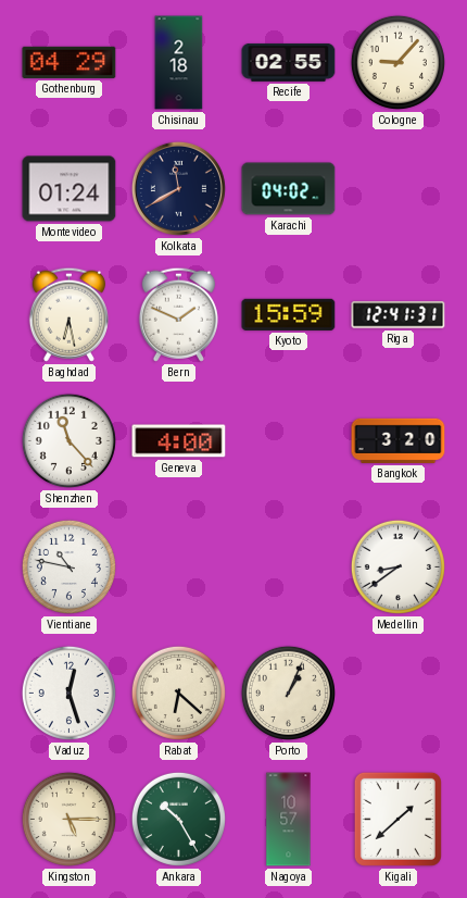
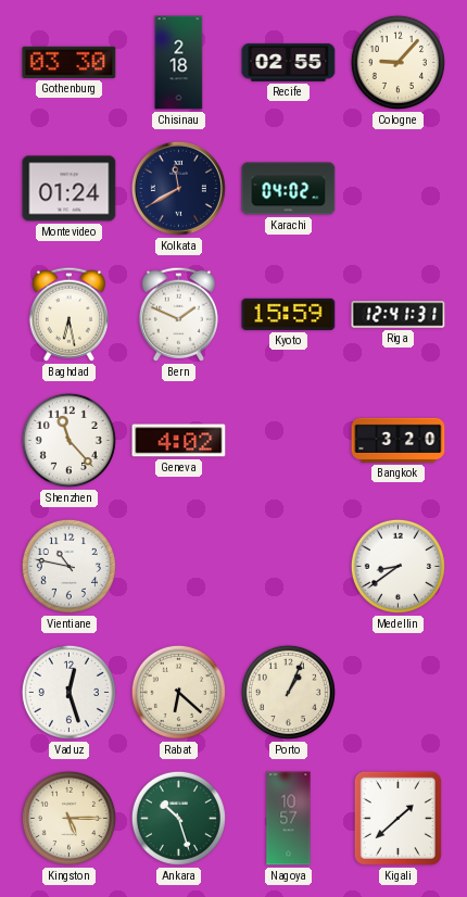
Gothenburg: 04:29 -> 03:30 (70, 62)
Geneva: 4:00 -> 4:02 (179, 441)
Ankara: 10:25 -> 10:27 (178, 818)
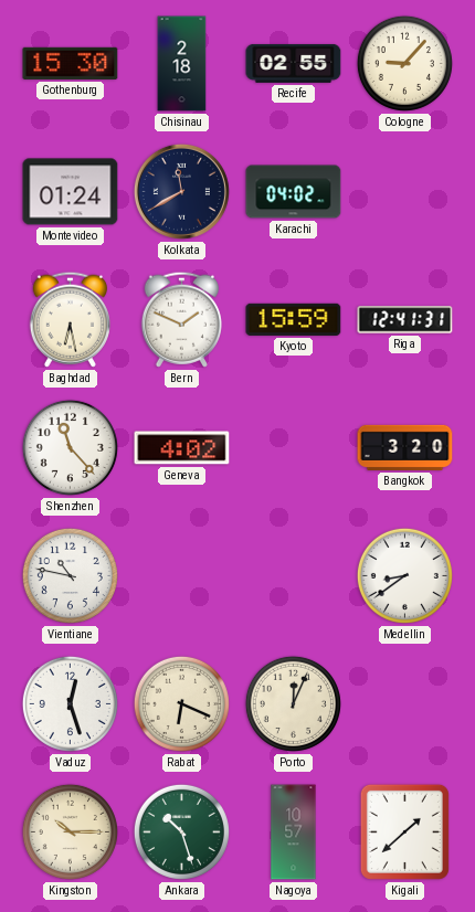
Gothenburg: 03:30 -> 15:30 (71, 63)
Rabat: 6:22 -> 6:19 (181, 703)
Porto: 1:04 -> 12:04 (293, 703)
Kingston: 5:15 -> 10:15 (70, 831)
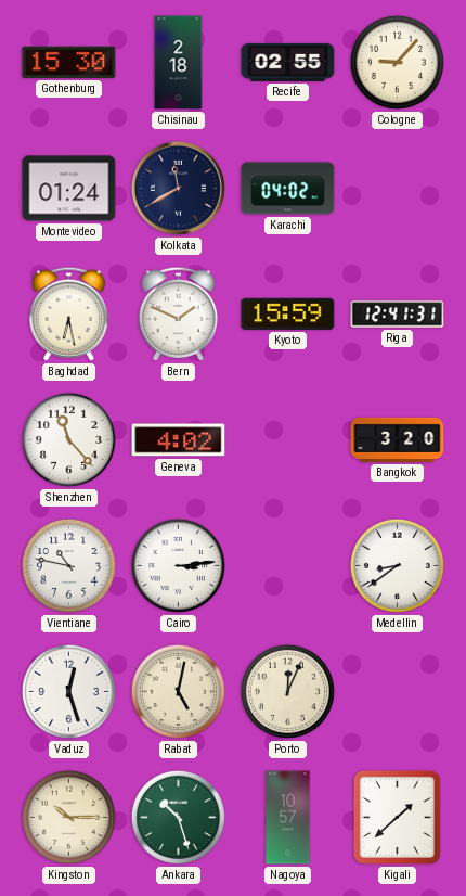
Cairo: none -> 3:14 (178, 565)
Rabat: 6:19 -> 5:02 (178, 691)
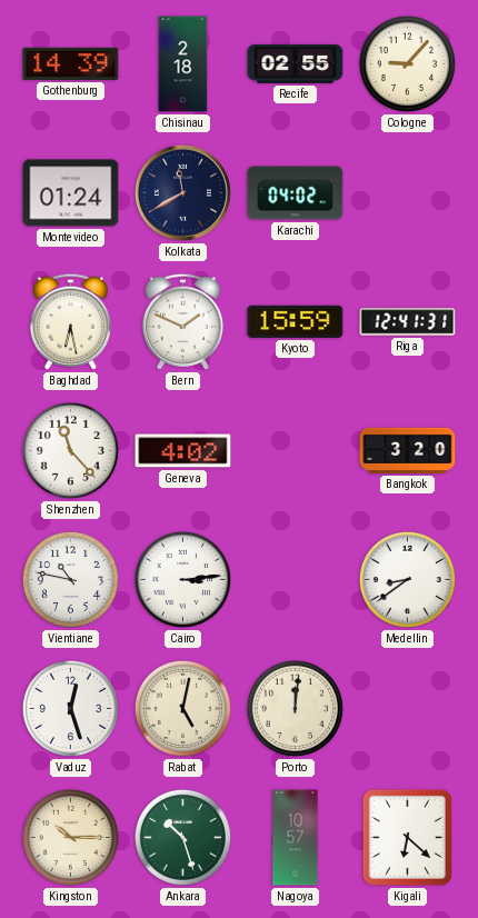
Gothenburg: 15:30 -> 14:39 (71, 63)
Porto: 12:04 -> 12:01 (295, 708)
Kigali: 1:38 -> 6:22 (407, 837)
